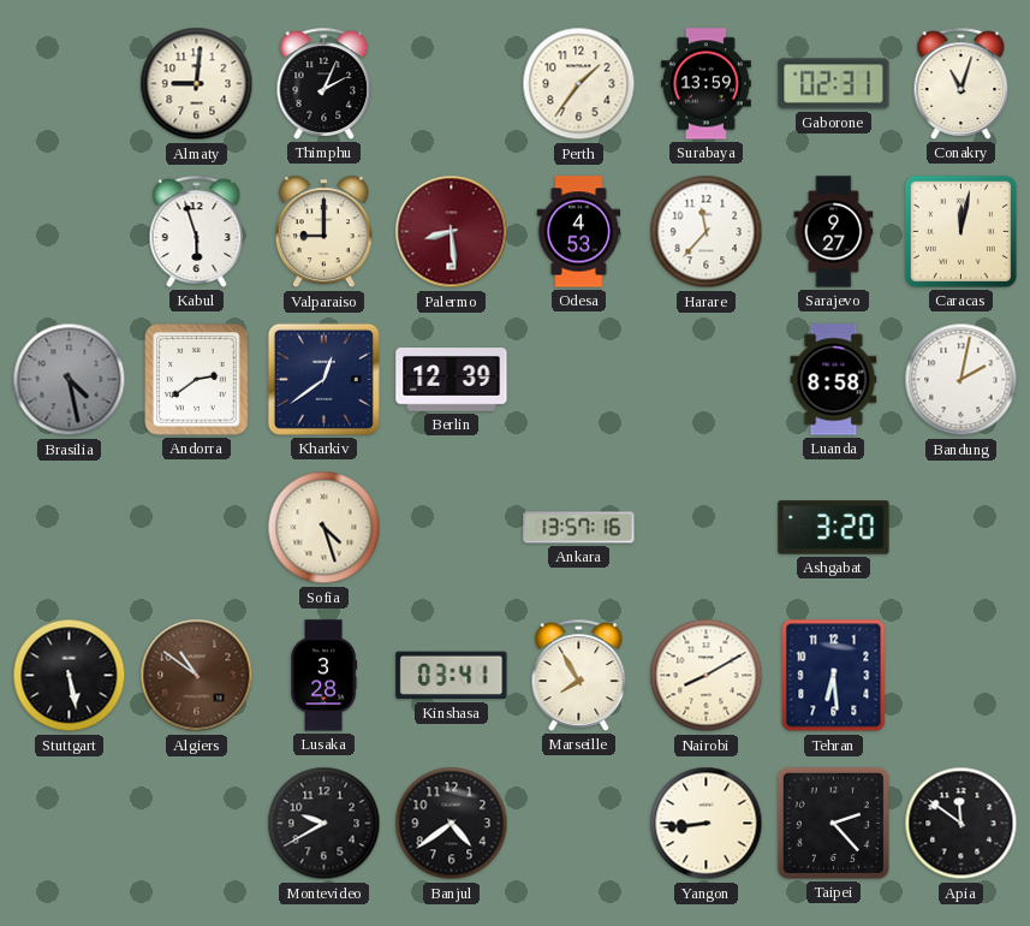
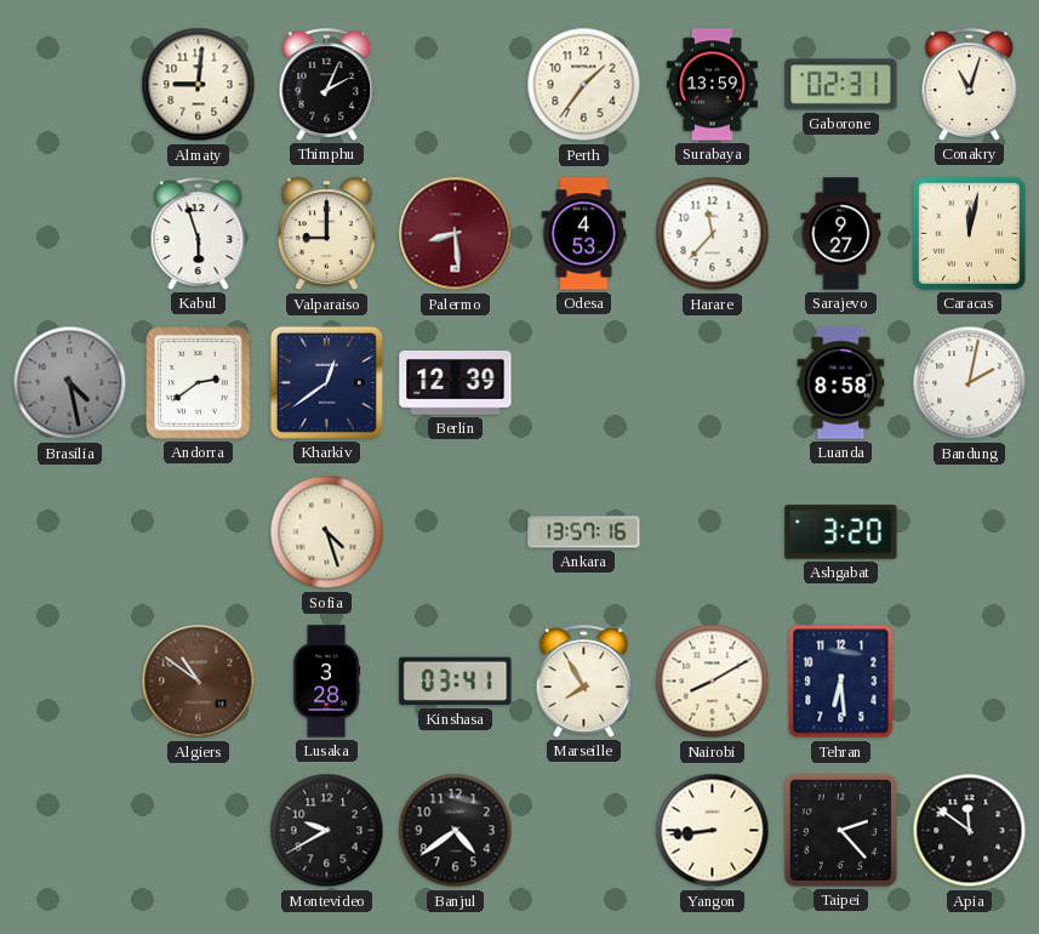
Stuttgart: 5:28 -> none (70, 676)
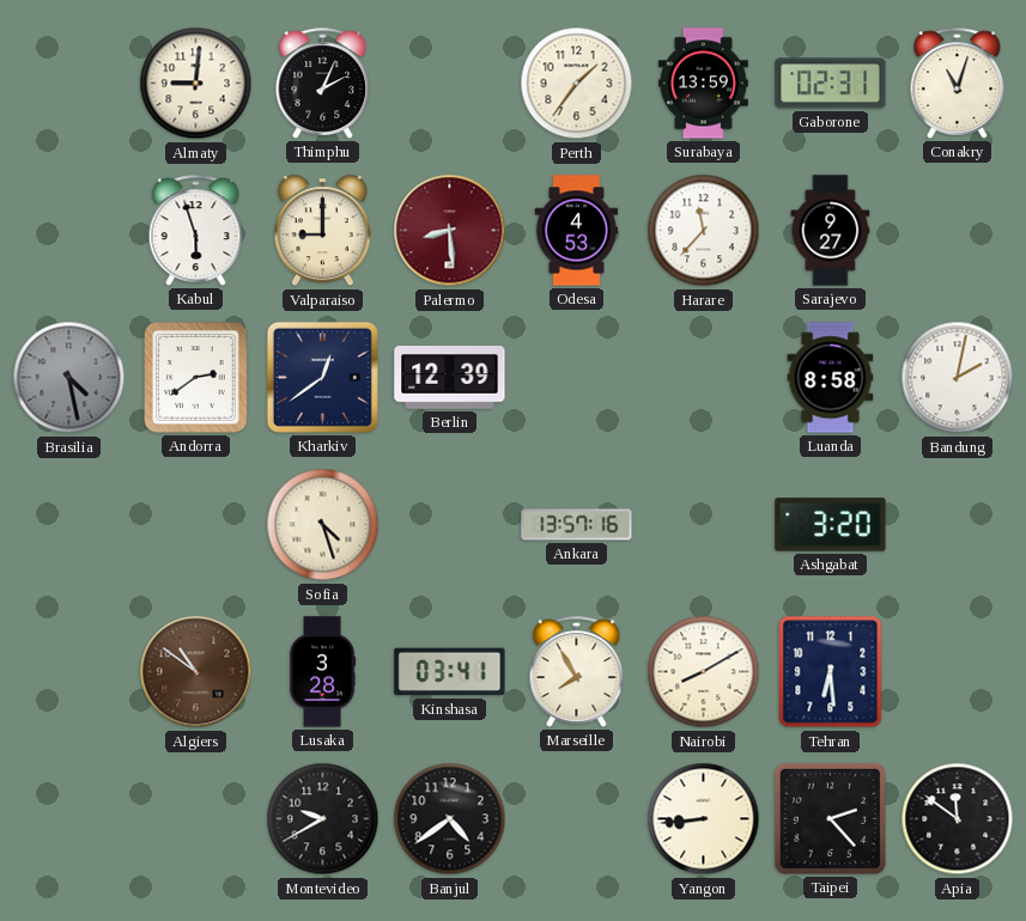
Caracas: 12:02 -> none (969, 233)
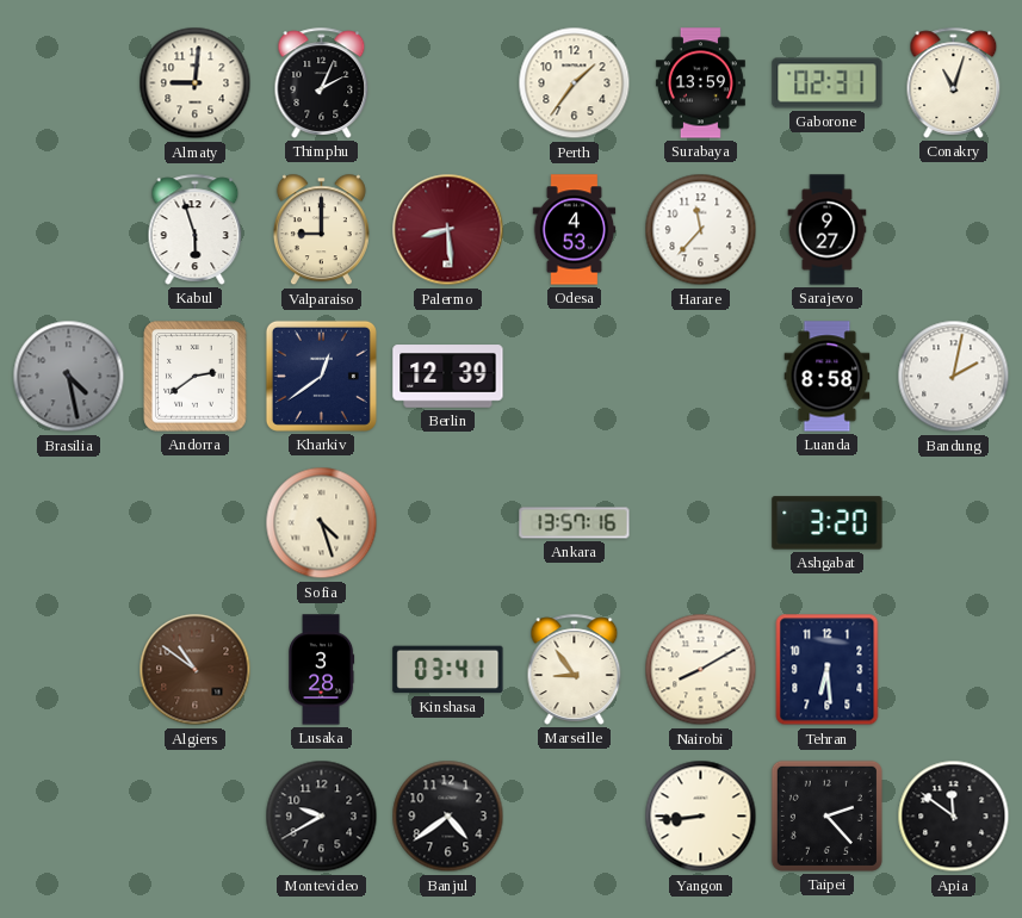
Marseille: 7:55 -> 8:54 (575, 669)
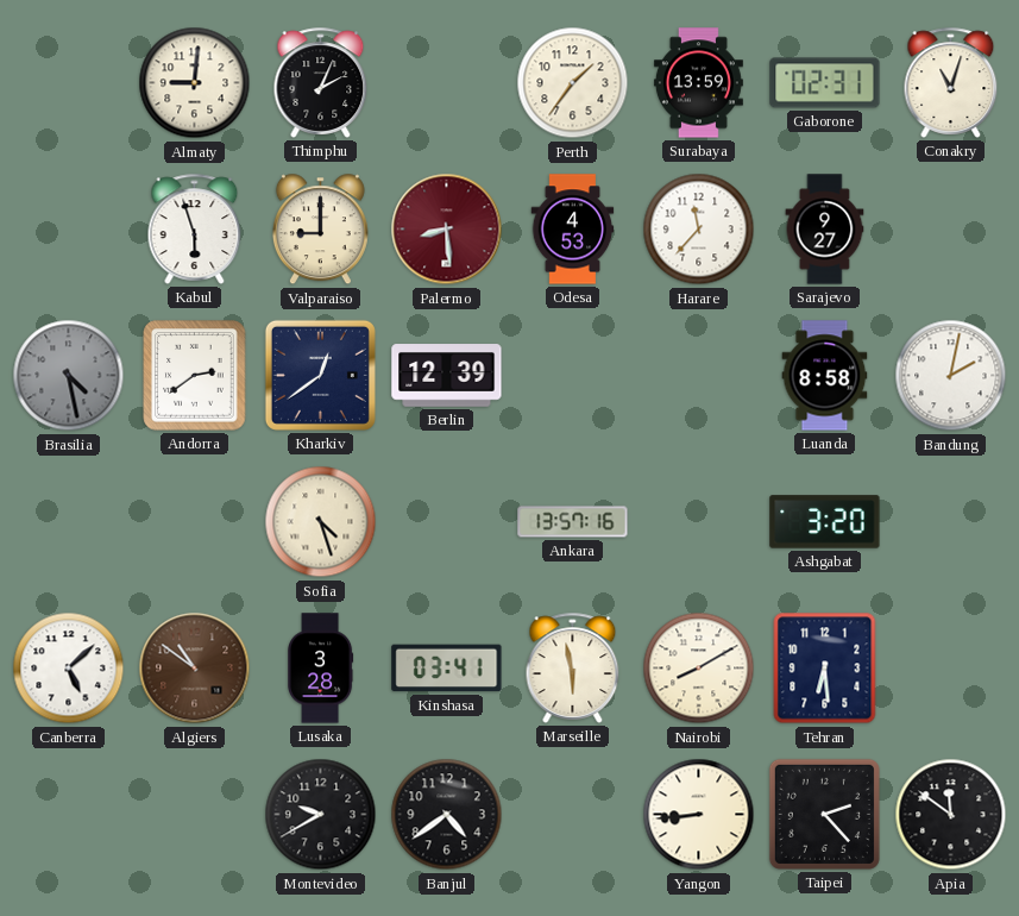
Canberra: none -> 5:08 (69, 669)
Marseille: 8:54 -> 5:58 (573, 667)
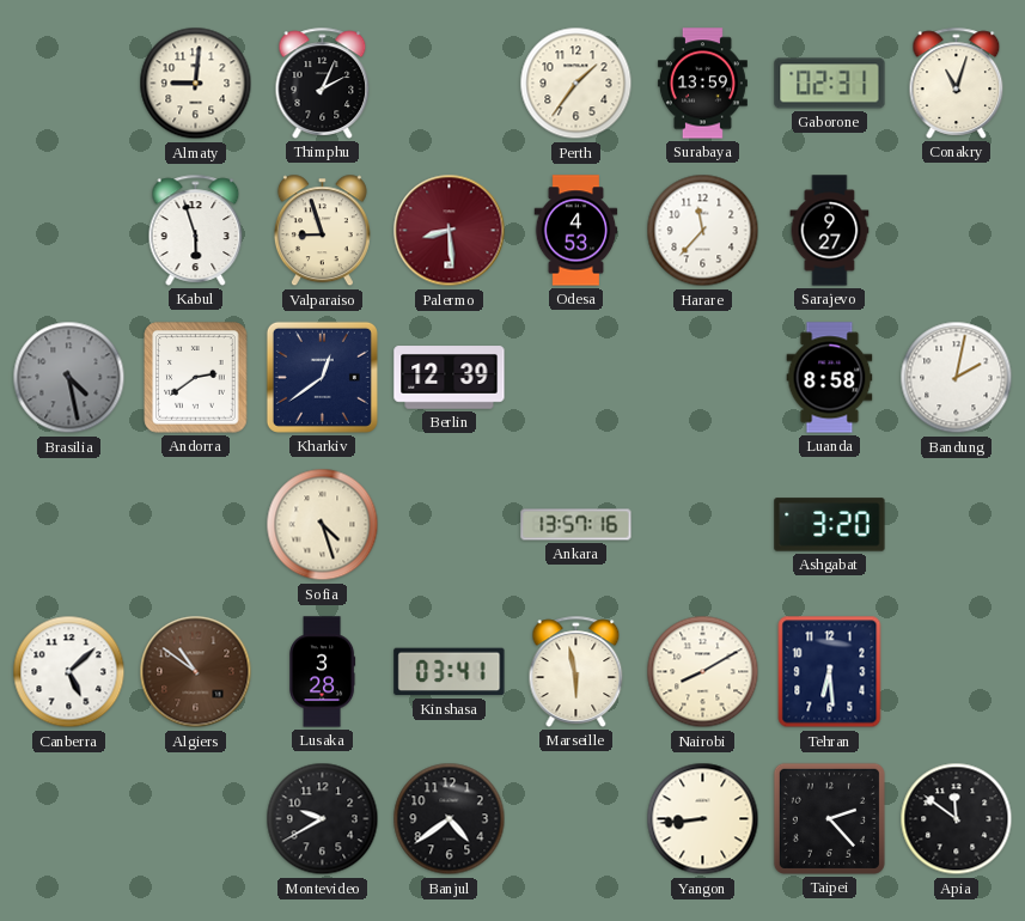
Valparaiso: 9:00 -> 8:57 (322, 231)
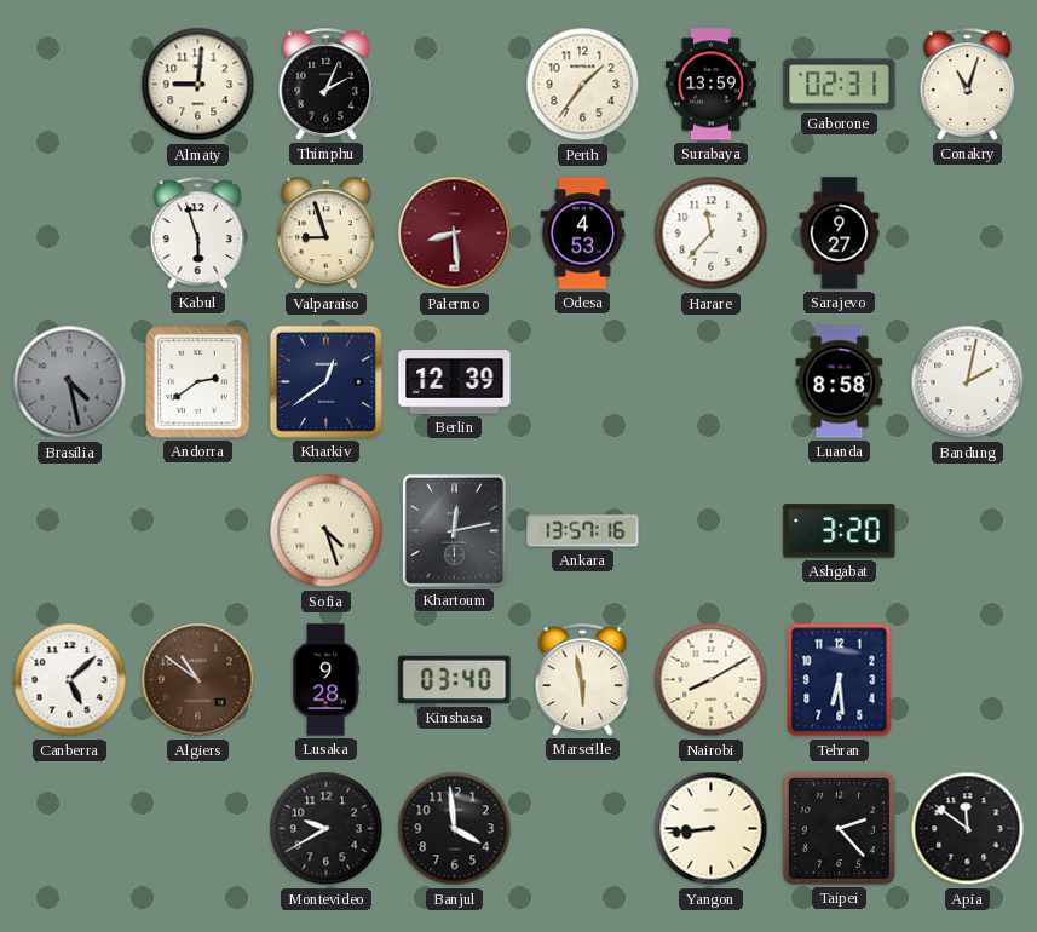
Khartoum: none -> 12:13 (454, 530)
Lusaka: 3:28 -> 9:28 (327, 680)
Kinshasa: 03:41 -> 03:40 (455, 680)
Banjul: 4:39 -> 3:59 (455, 829)
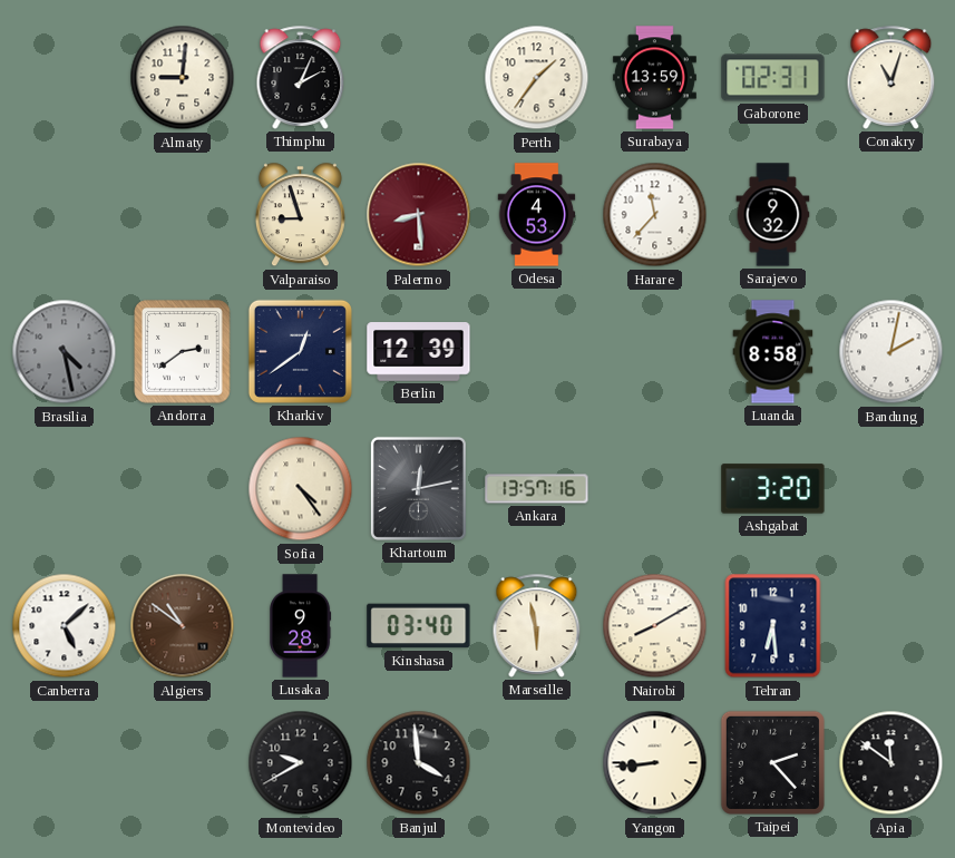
Kabul: 5:57 -> none (198, 232)
Sarajevo: 9:27 -> 9:32 (773, 215)
Sofia: 4:27 -> 4:24 (301, 489)
